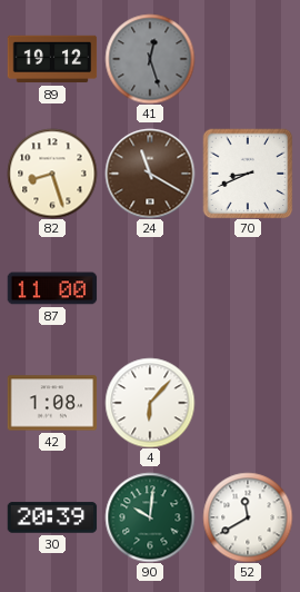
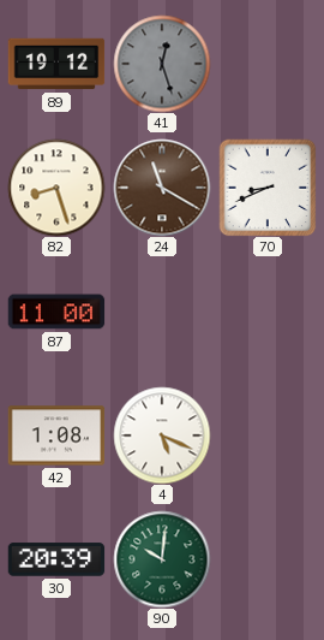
4: 6:07 -> 5:19 (162, 435)
52: 11:40 -> none (248, 517)
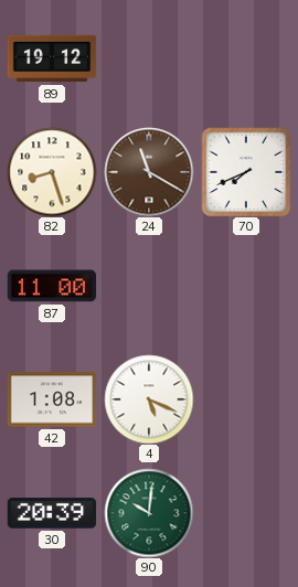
41: 12:27 -> none (162, 64)
70: 8:41 -> 7:41 (246, 172)
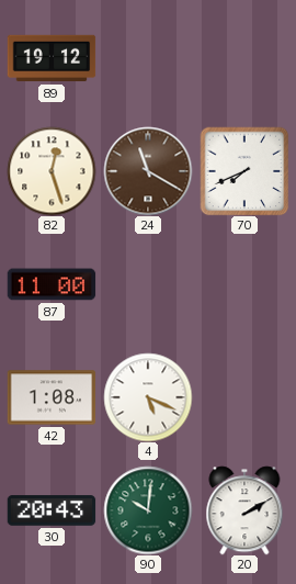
82: 8:27 -> 12:27 (52, 171)
30: 20:39 -> 20:43 (52, 510)
20: none -> 2:10 (244, 510)
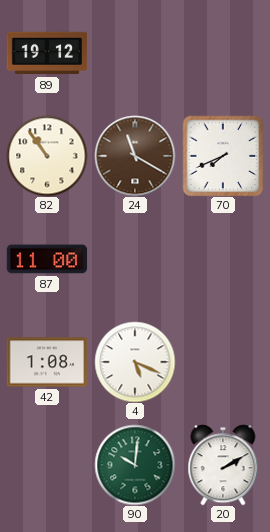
82: 12:27 -> 10:54 (47, 156)
30: 20:43 -> none (52, 510)
